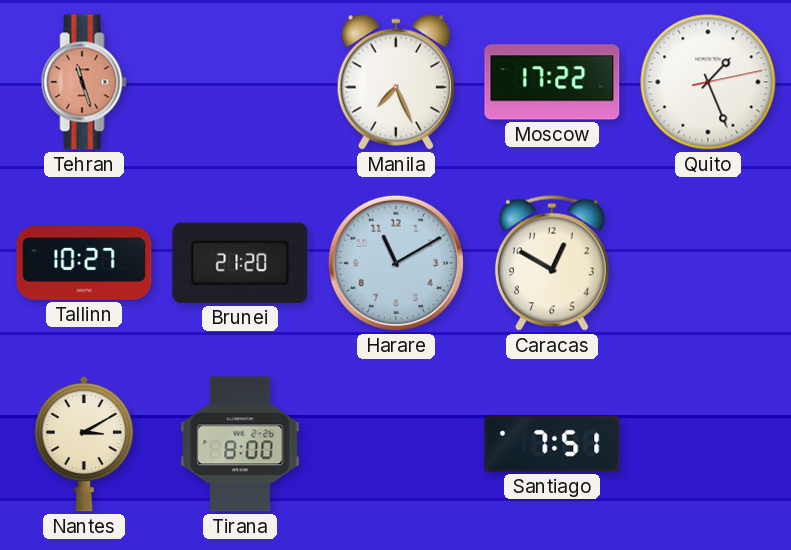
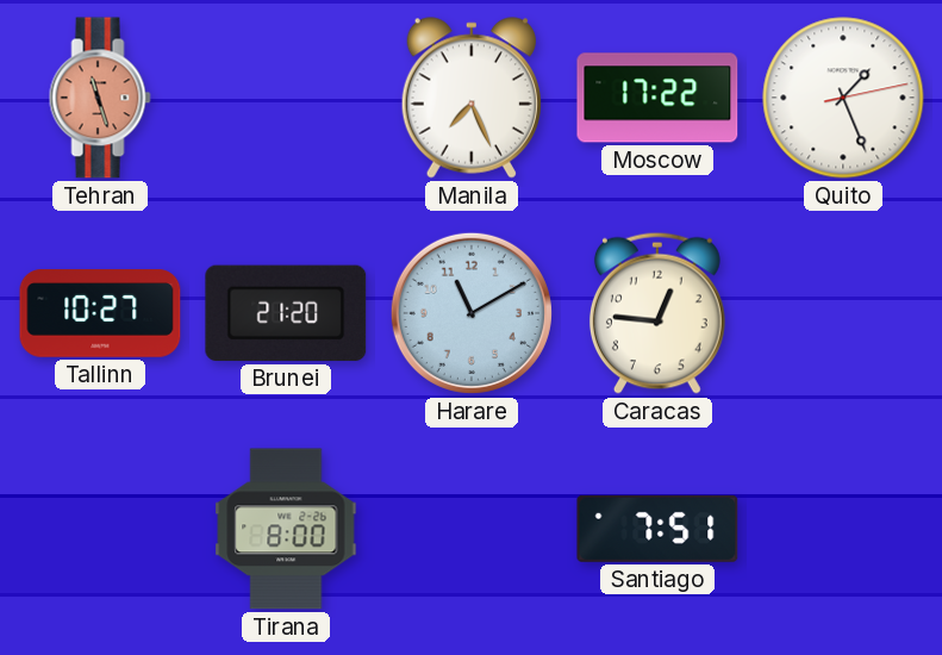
Caracas: 12:50 -> 12:46 (657, 313)
Nantes: 3:10 -> none (83, 444)
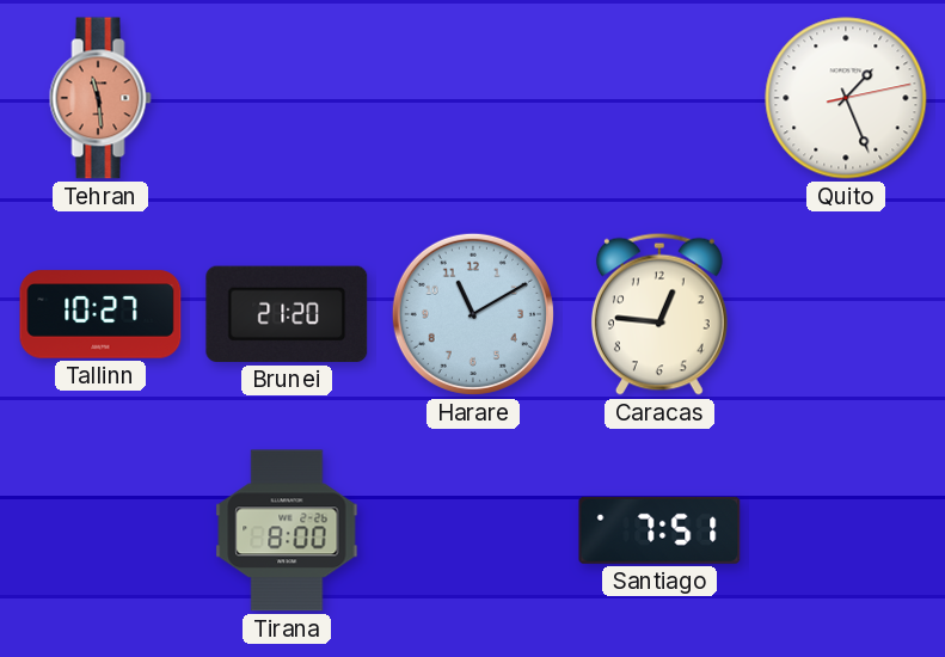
Tehran: 11:27 -> 11:29 (100, 98)
Manila: 7:26 -> none (472, 98)
Moscow: 17:22 -> none (657, 98)
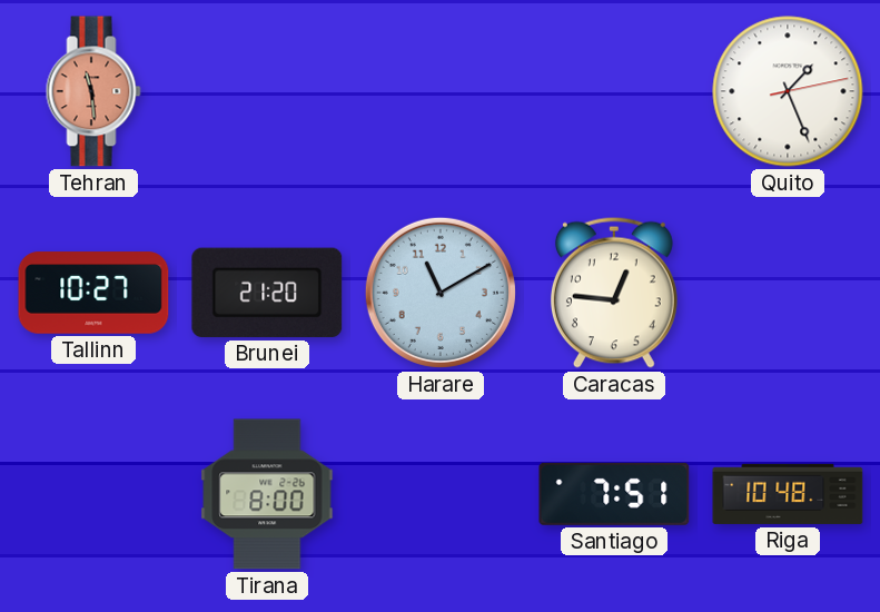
Riga: none -> 10:48 (788, 494)
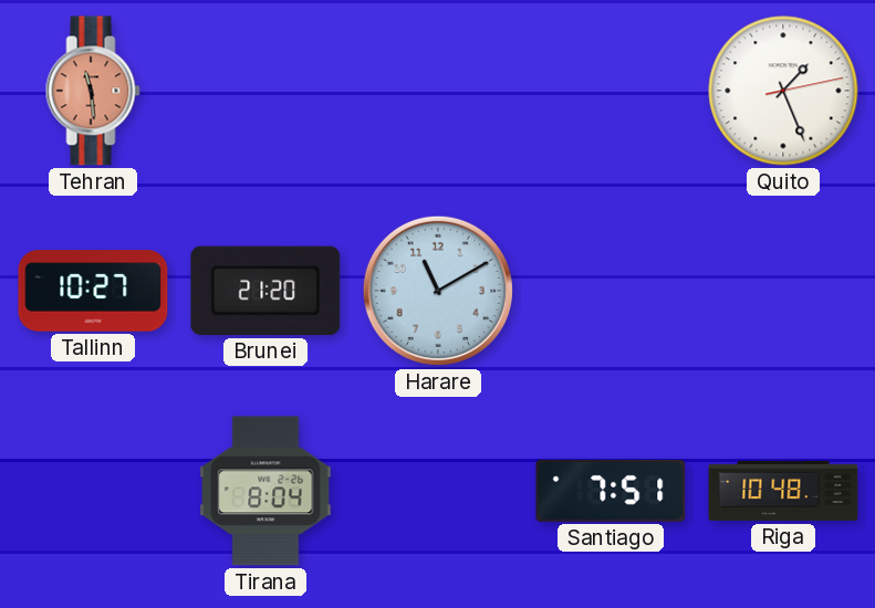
Caracas: 12:46 -> none (614, 293)
Tirana: 8:00 -> 8:04 (265, 491)
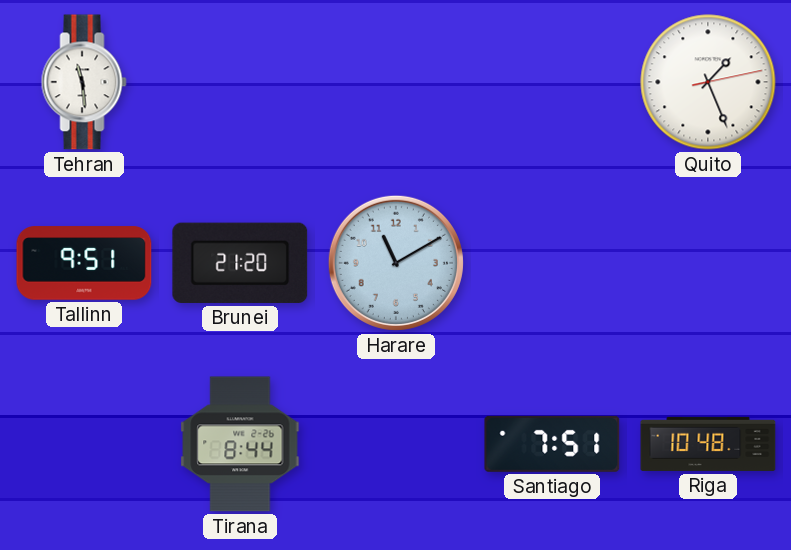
Tehran dial: salmon -> white (84, 82)
Tallinn: 10:27 -> 9:51 (84, 263)
Tirana: 8:04 -> 8:44 (240, 444)
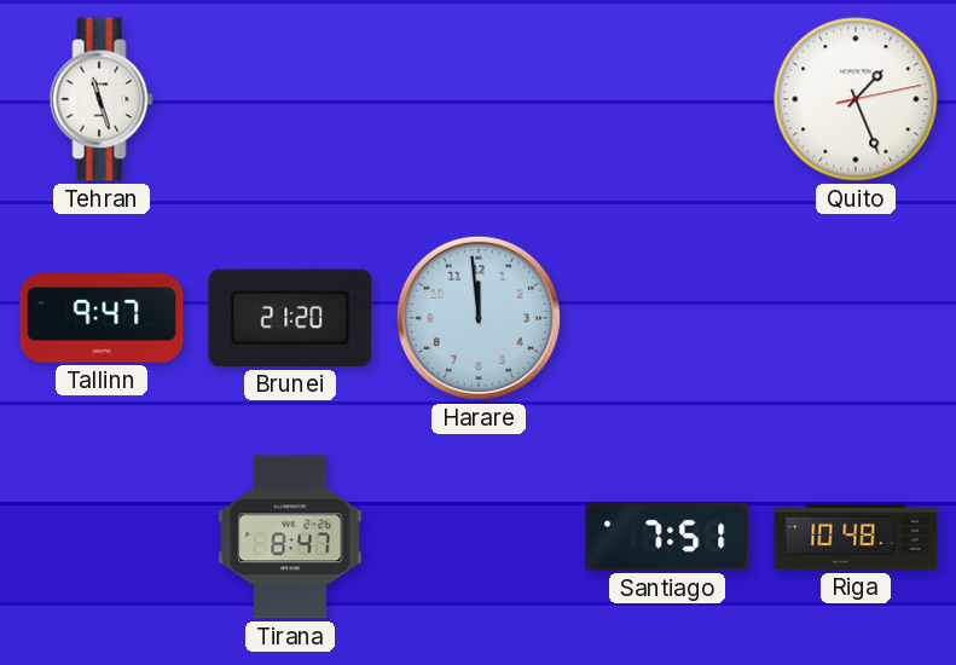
Tehran: 11:29 -> 11:27 (102, 99)
Tallinn: 9:51 -> 9:47 (102, 318)
Harare: 11:10 -> 11:59 (479, 318)
Tirana: 8:44 -> 8:47 (290, 537)
